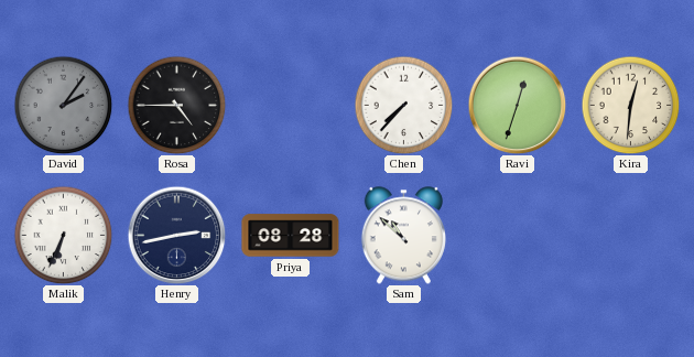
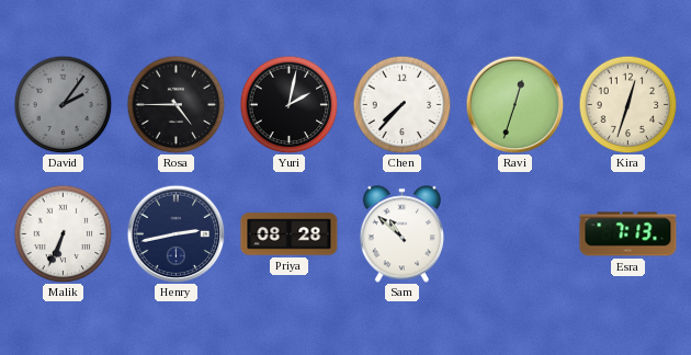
Yuri: none -> 2:02 (288, 104)
Kira: 12:31 -> 12:33 (627, 104)
Esra: none -> 7:13 (628, 234)
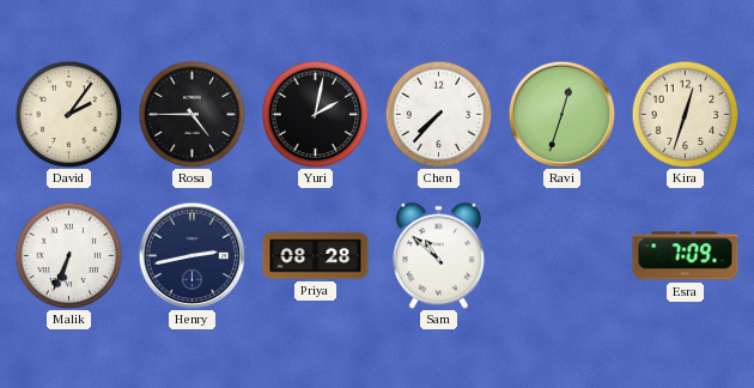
David dial: grey -> cream (68, 114)
Esra: 7:13 -> 7:09 (686, 256)
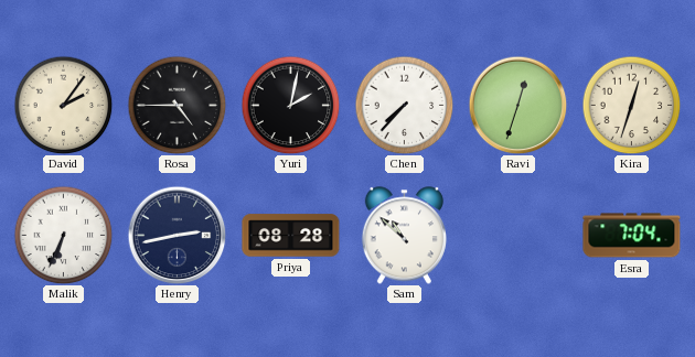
Esra: 7:09 -> 7:04 (632, 236)
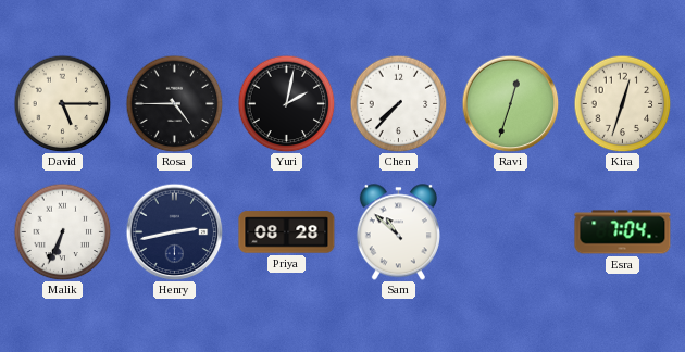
David: 2:06 -> 5:15 (62, 103)
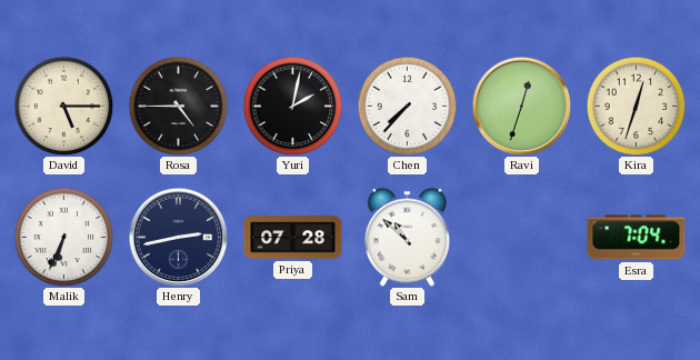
Priya: 08:28 -> 07:28 (293, 238)
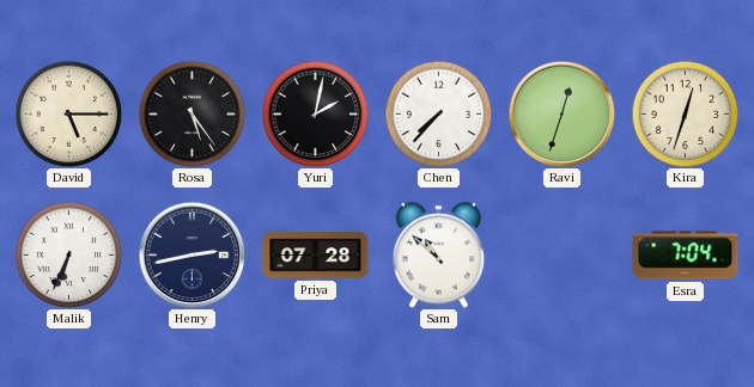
Rosa: 4:45 -> 5:24 (191, 113)
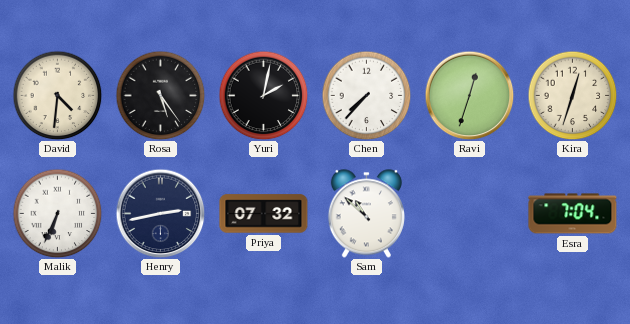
David: 5:15 -> 4:31 (57, 95)
Priya: 07:28 -> 07:32 (264, 214)
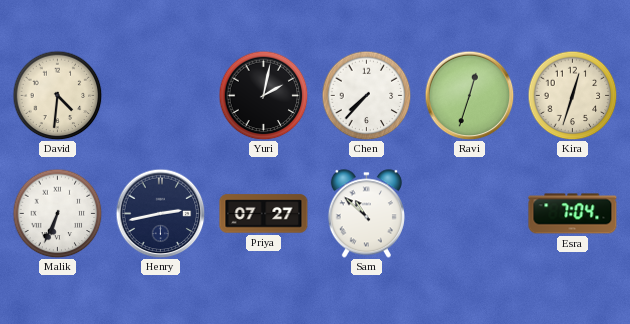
Rosa: 5:24 -> none (160, 95)
Priya: 07:32 -> 07:27 (264, 214)
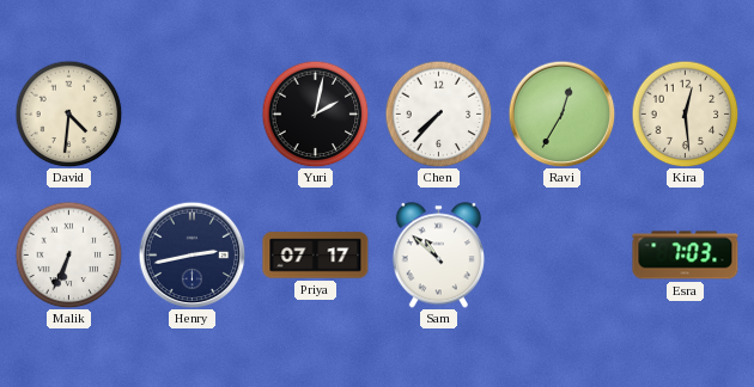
Ravi: 12:33 -> 12:35 (561, 113)
Kira: 12:33 -> 12:29 (685, 113)
Priya: 07:27 -> 07:17 (316, 256)
Esra: 7:04 -> 7:03 (686, 256)
